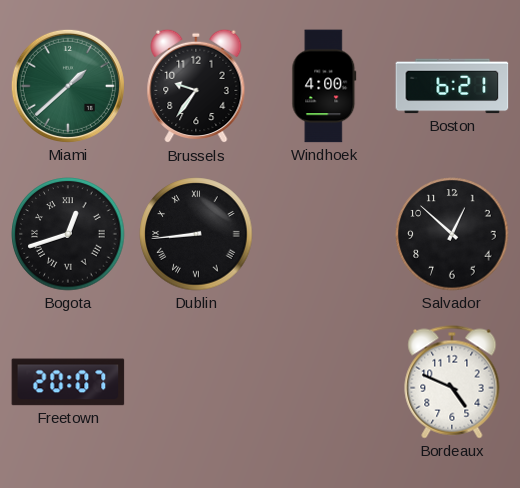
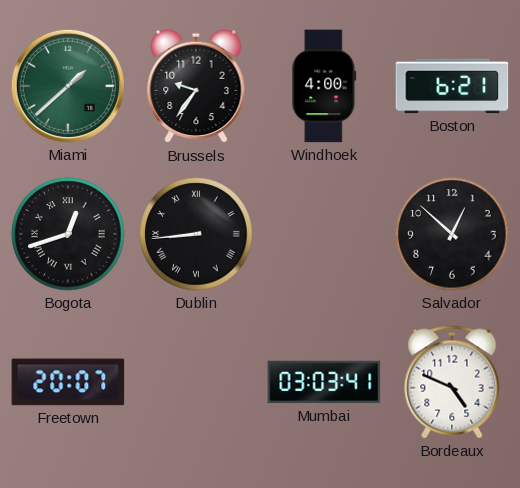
Mumbai: none -> 03:03 (324, 382)
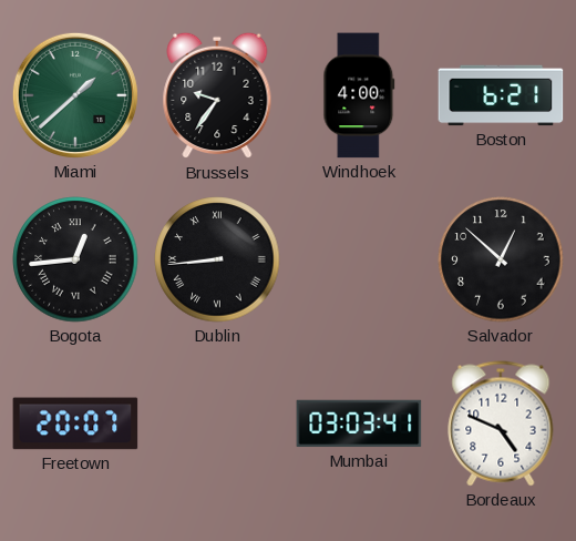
Bogota: 12:42 -> 12:44 (75, 259)
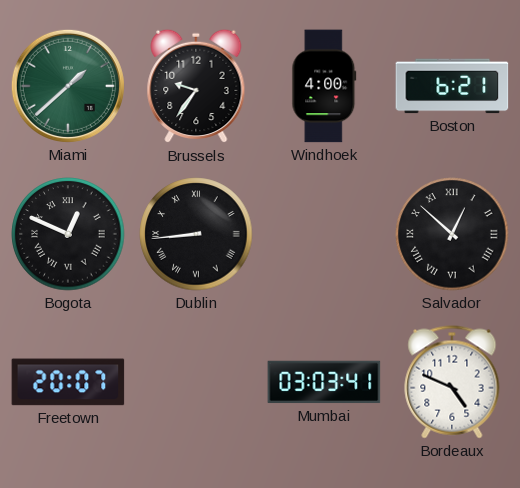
Bogota: 12:44 -> 12:49 (68, 234)
Salvador numerals: Arabic -> Roman (452, 234)
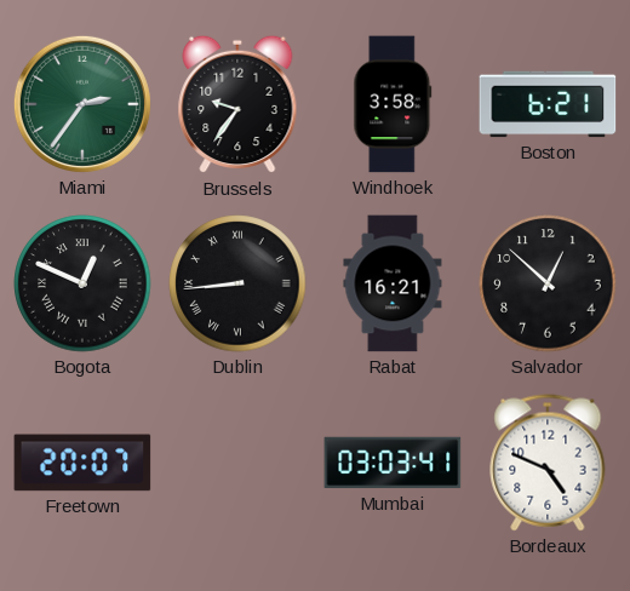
Miami: 1:38 -> 2:36 (82, 104)
Windhoek: 4:00 -> 3:58 (393, 104)
Rabat: none -> 16:21 (393, 283)
Salvador numerals: Roman -> Arabic (548, 283)
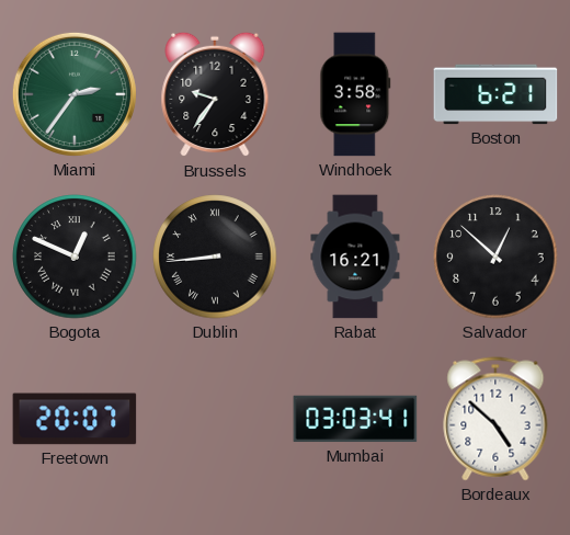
Bordeaux: 4:49 -> 4:52 (495, 419)
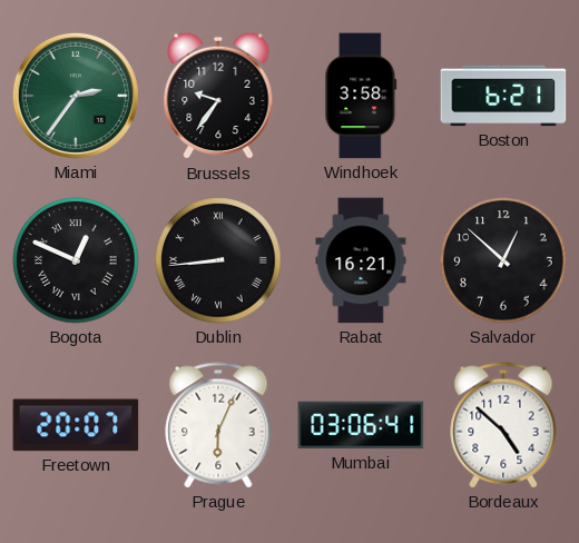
Prague: none -> 6:04 (218, 425)
Mumbai: 03:03 -> 03:06 (361, 425)
